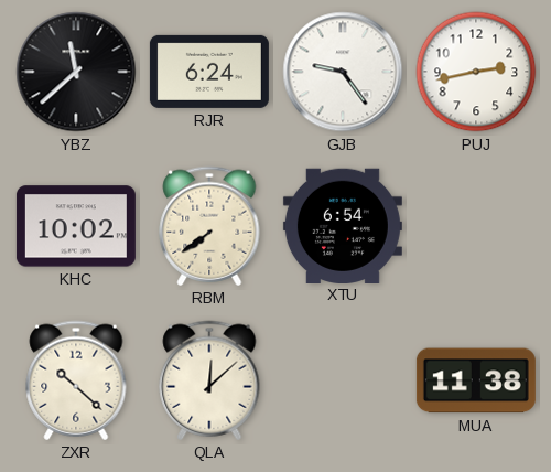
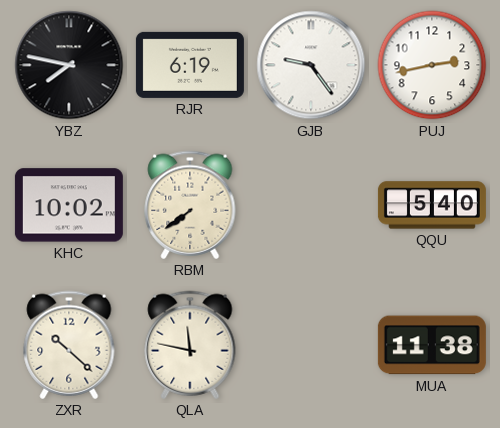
YBZ: 11:38 -> 7:47 (69, 65)
RJR: 6:24 -> 6:19 (190, 65)
XTU: 6:54 -> none (343, 225)
QQU: none -> 5:40 (432, 205)
QLA: 12:08 -> 11:47 (190, 345)
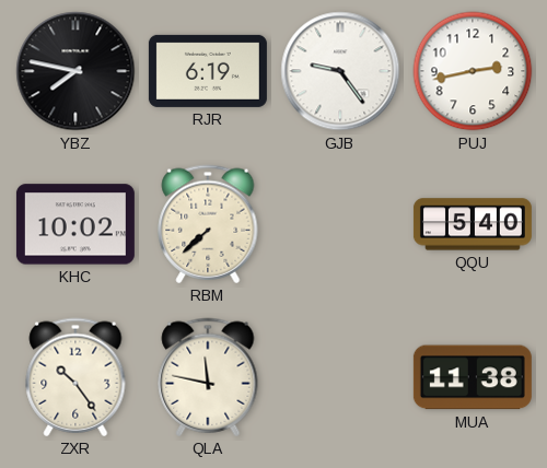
RBM: 7:39 -> 7:38 (208, 224)
ZXR: 10:22 -> 10:24 (75, 377)
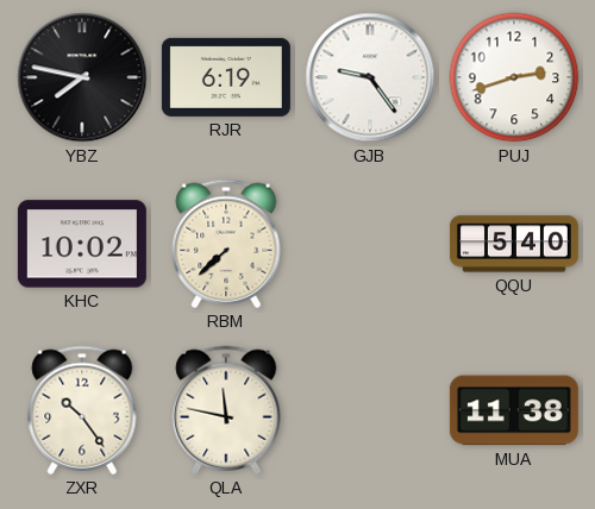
PUJ: 2:43 -> 2:42 (514, 77)
